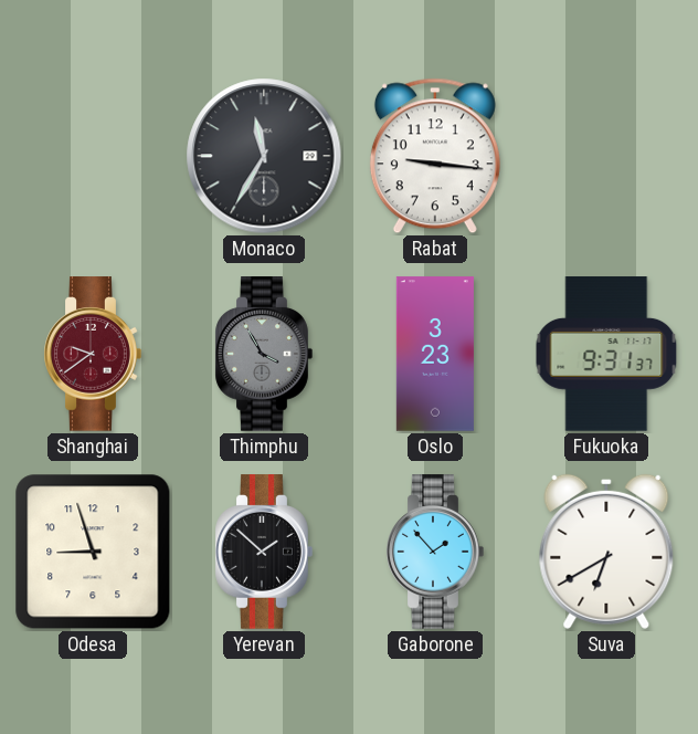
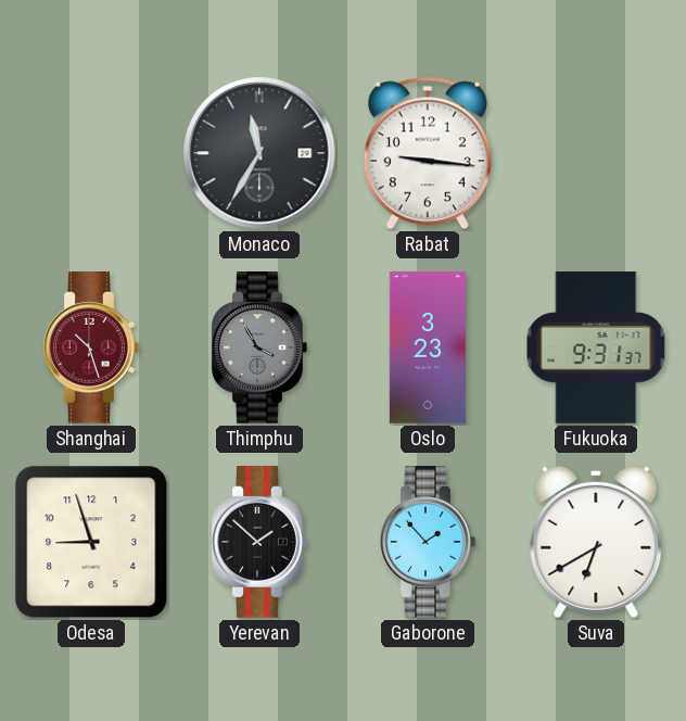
Shanghai: 9:39 -> 10:27 (91, 347)
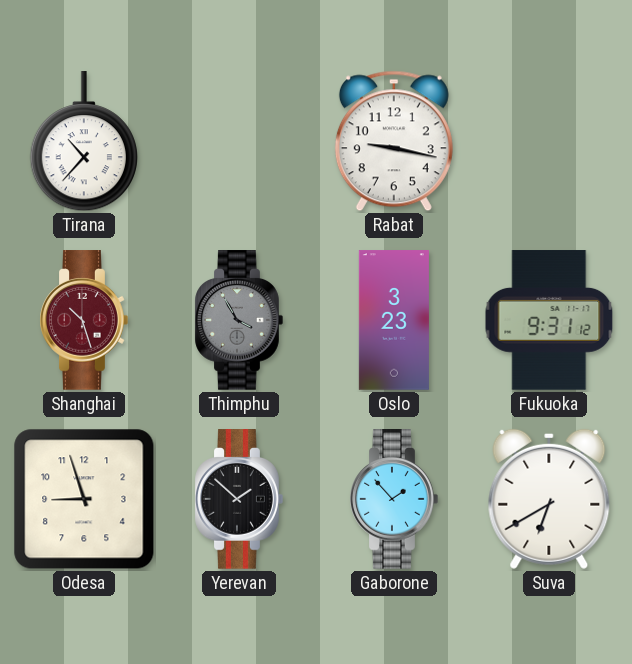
Tirana: none -> 10:37 (84, 142)
Monaco: 11:35 -> none (259, 153)
Rabat: 9:16 -> 9:17 (394, 141)
Fukuoka: 9:31:37 -> 9:31:12 (549, 320)
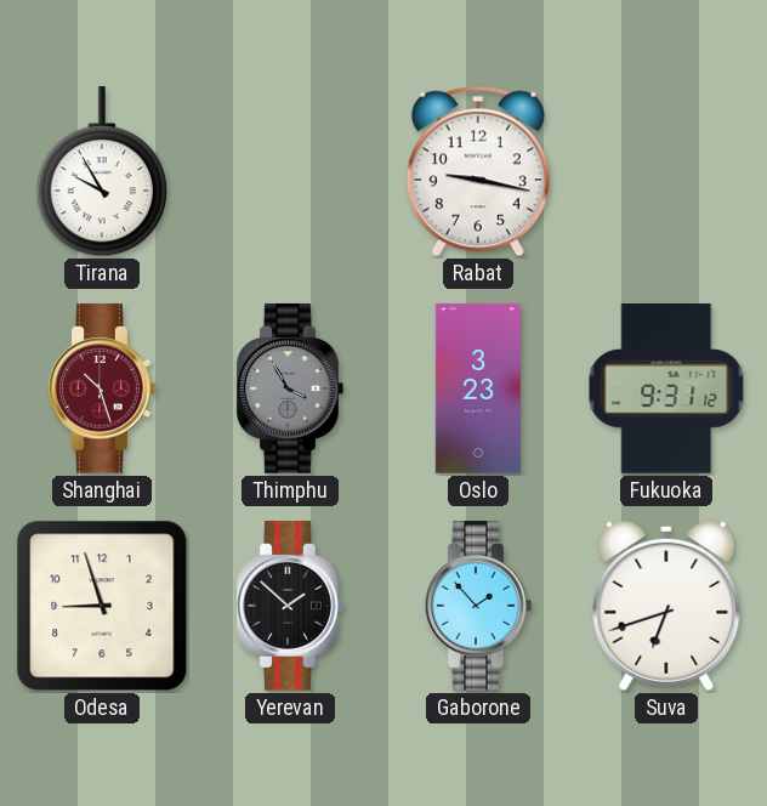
Tirana: 10:37 -> 9:55 (102, 172)
Suva: 6:40 -> 6:42 (666, 606)
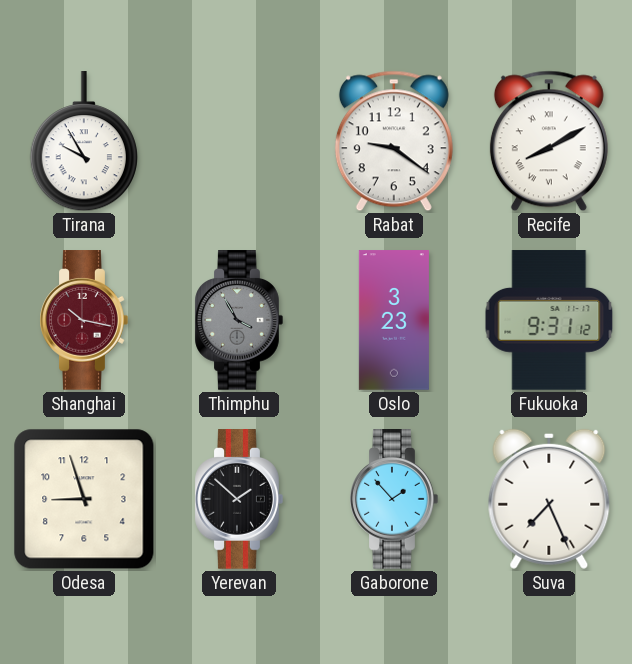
Rabat: 9:17 -> 9:21 (394, 141)
Recife: none -> 8:10 (549, 141)
Shanghai: 10:27 -> 10:17 (84, 320)
Suva: 6:42 -> 7:26 (549, 499)
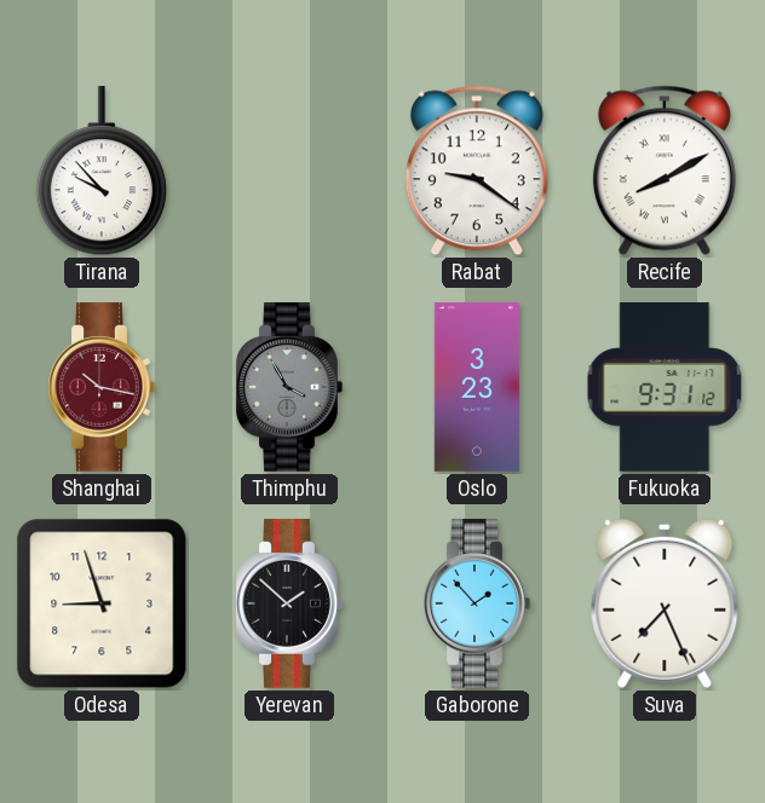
Tirana: 9:55 -> 9:53 (102, 172)
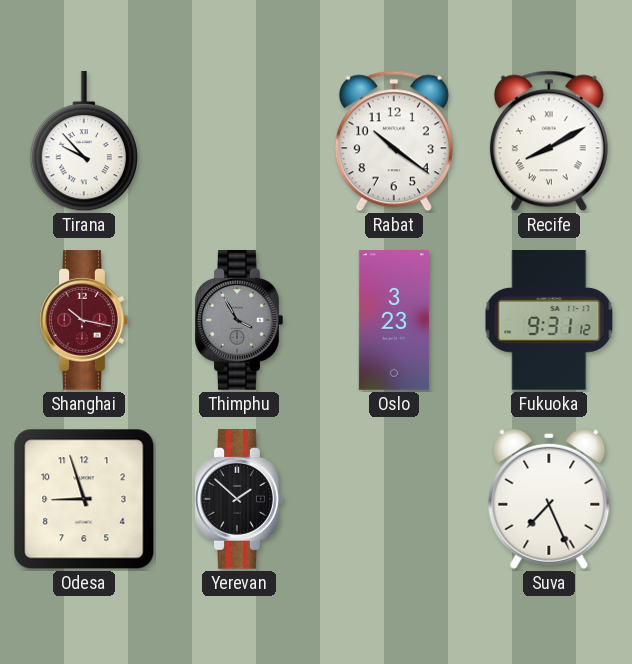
Rabat: 9:21 -> 10:21 (394, 141)
Gaborone: 1:53 -> none (477, 603)
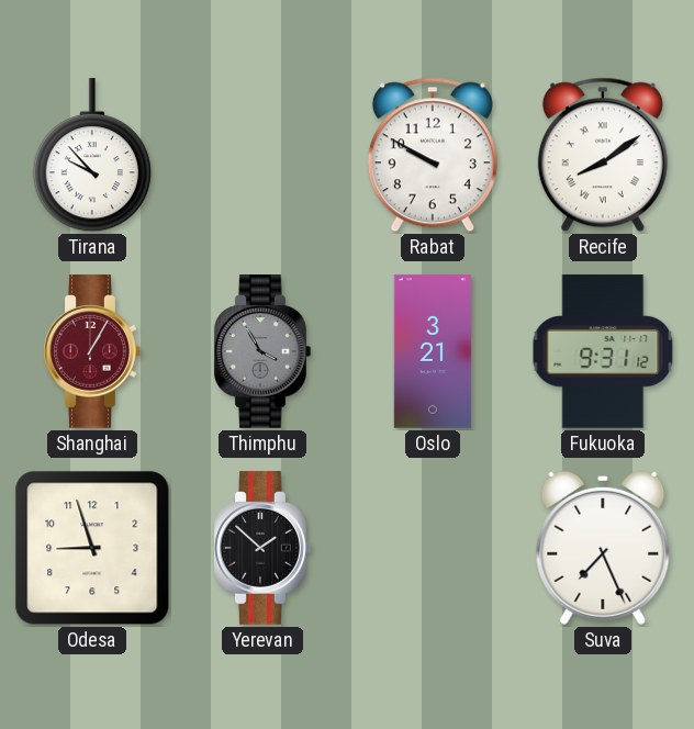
Rabat: 10:21 -> 9:50 (433, 155)
Recife: 8:10 -> 8:09 (603, 155)
Shanghai: 10:17 -> 1:05 (92, 351)
Oslo: 3:23 -> 3:21 (433, 351)
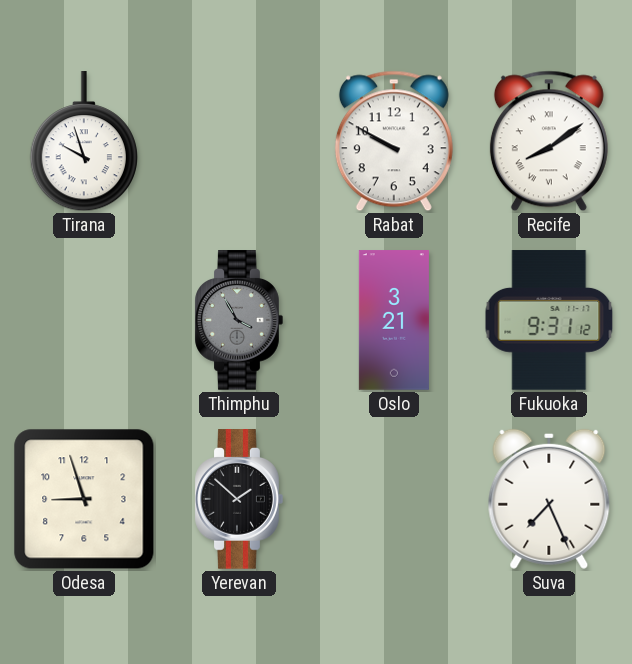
Tirana: 9:53 -> 9:57 (84, 142)
Shanghai: 1:05 -> none (92, 351)
